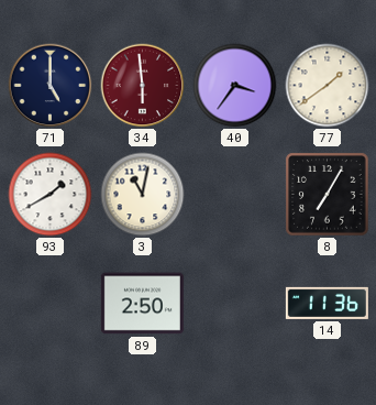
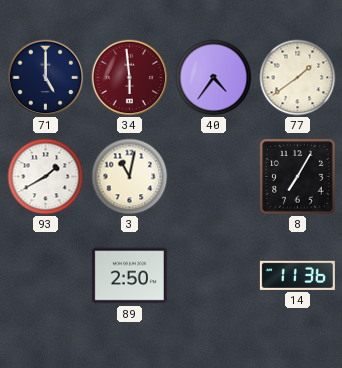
40: 3:36 -> 4:36 (214, 78)
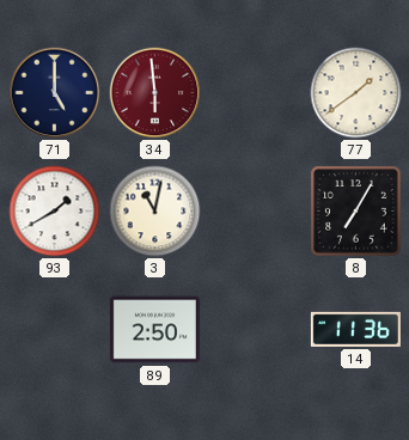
40: 4:36 -> none (214, 78)
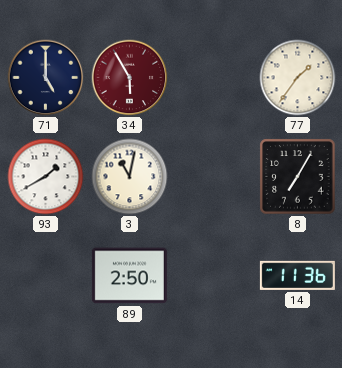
34: 5:59 -> 5:55 (130, 78)
77: 1:39 -> 1:36 (298, 78)
